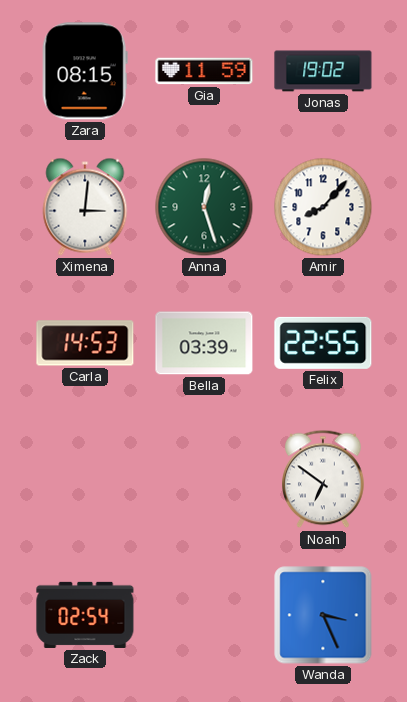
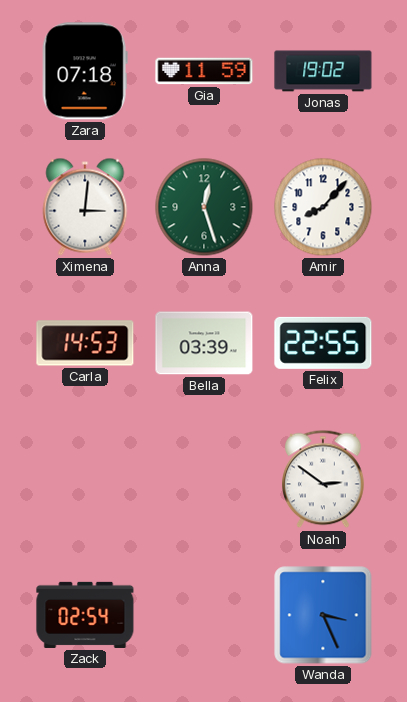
Zara: 08:15 -> 07:18 (85, 71)
Noah: 6:51 -> 2:51 (324, 479)
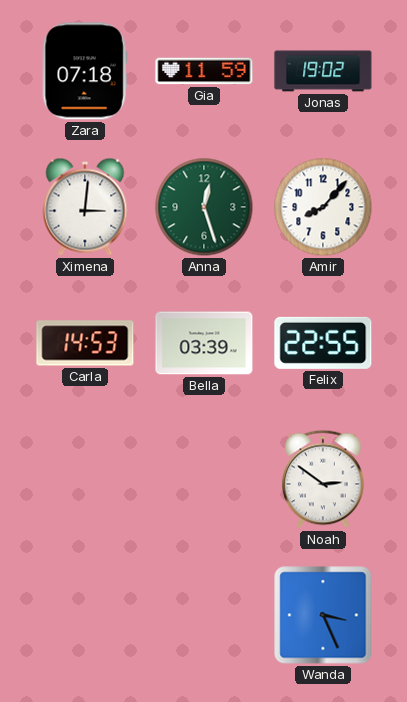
Zack: 02:54 -> none (85, 615)
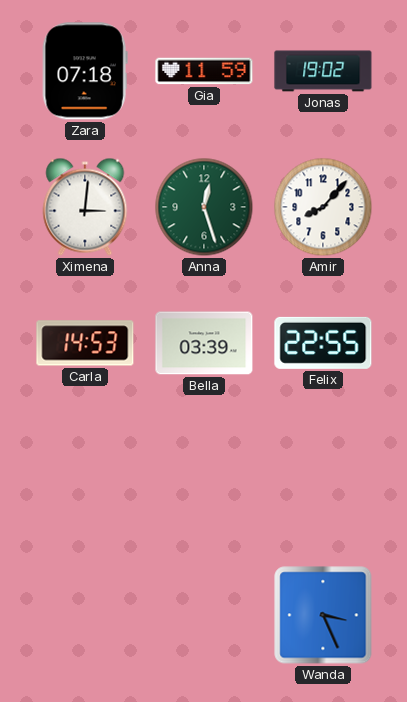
Noah: 2:51 -> none (324, 479)
